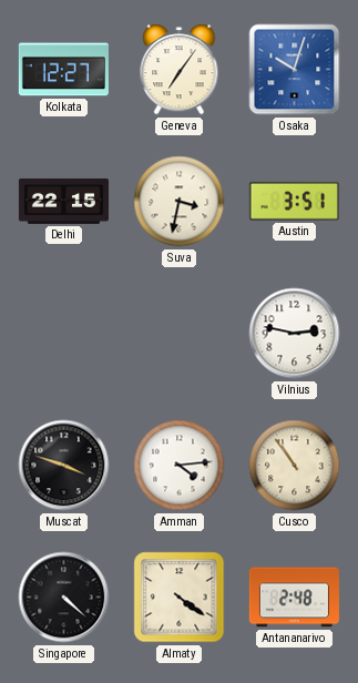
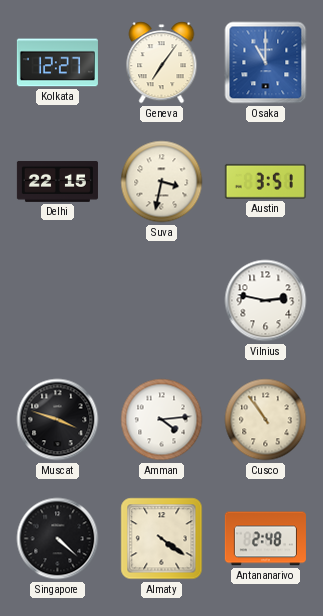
Osaka: 10:03 -> 11:00 (266, 63)
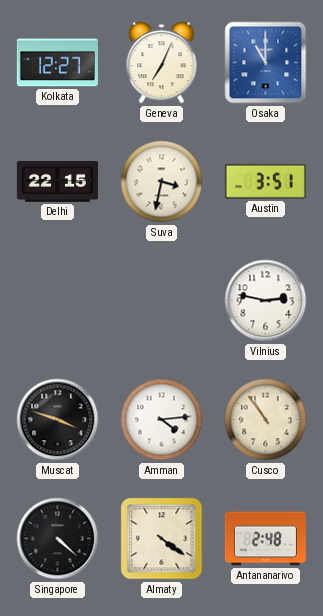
Geneva: 7:06 -> 7:04 (162, 63)
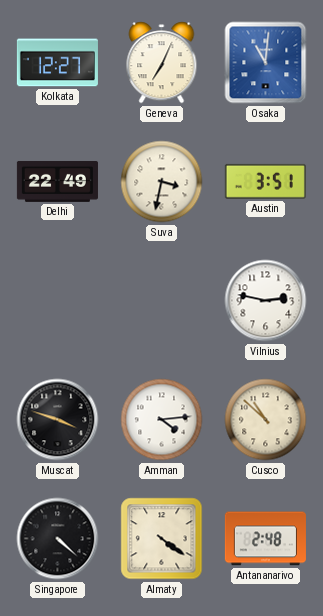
Osaka: 11:00 -> 11:01 (266, 63)
Delhi: 22:15 -> 22:49 (57, 181)
Cusco: 10:54 -> 10:52 (266, 420)
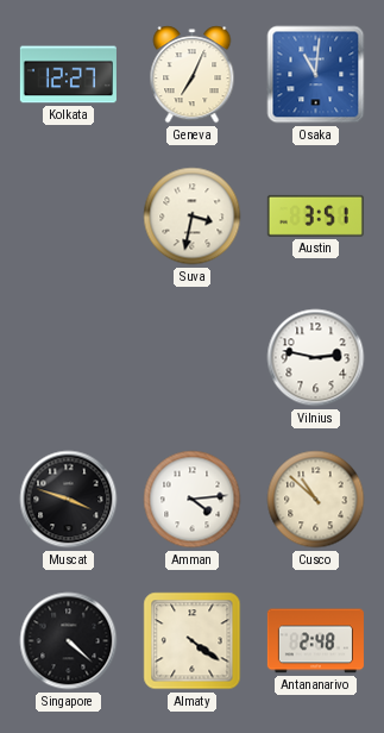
Delhi: 22:49 -> none (57, 181)
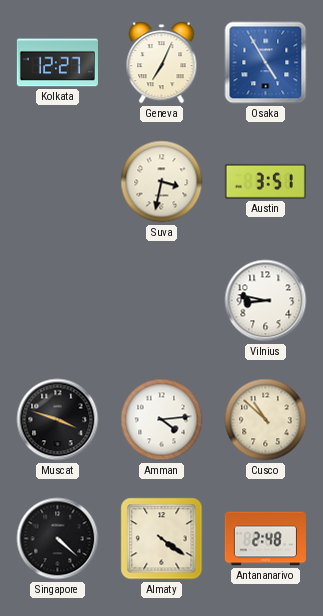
Osaka: 11:01 -> 4:55 (266, 63)
Vilnius: 2:47 -> 8:47 (266, 301)
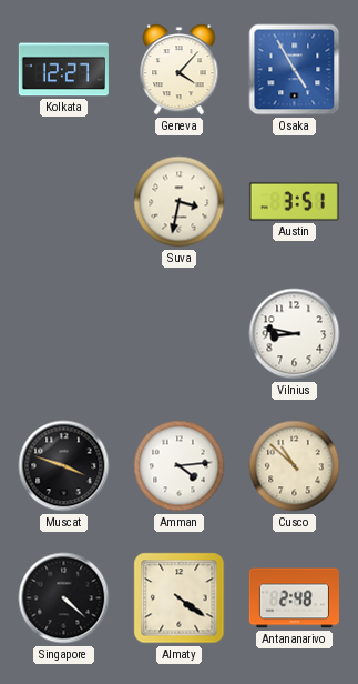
Geneva: 7:04 -> 4:07 (180, 70)
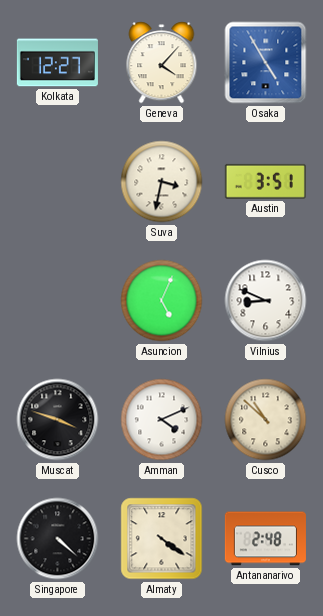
Asuncion: none -> 5:04 (162, 301)
Vilnius: 8:47 -> 8:49 (266, 301)
Amman: 4:14 -> 4:11 (162, 420)
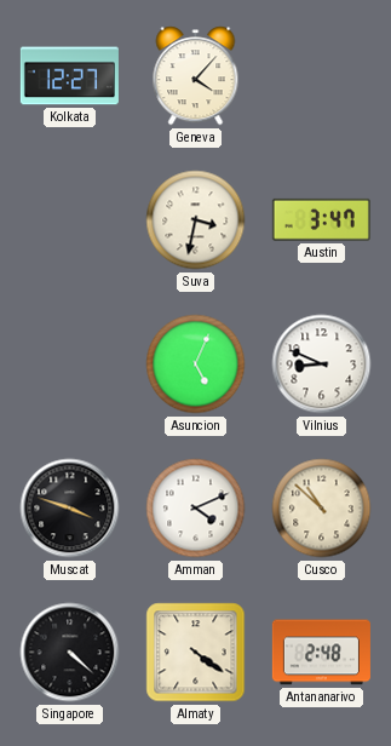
Osaka: 4:55 -> none (266, 63)
Austin: 3:51 -> 3:47 (321, 219)
